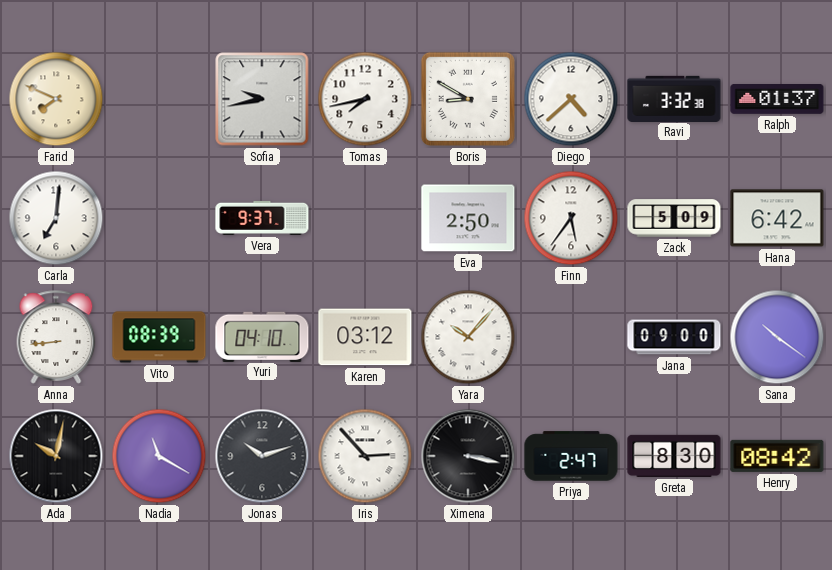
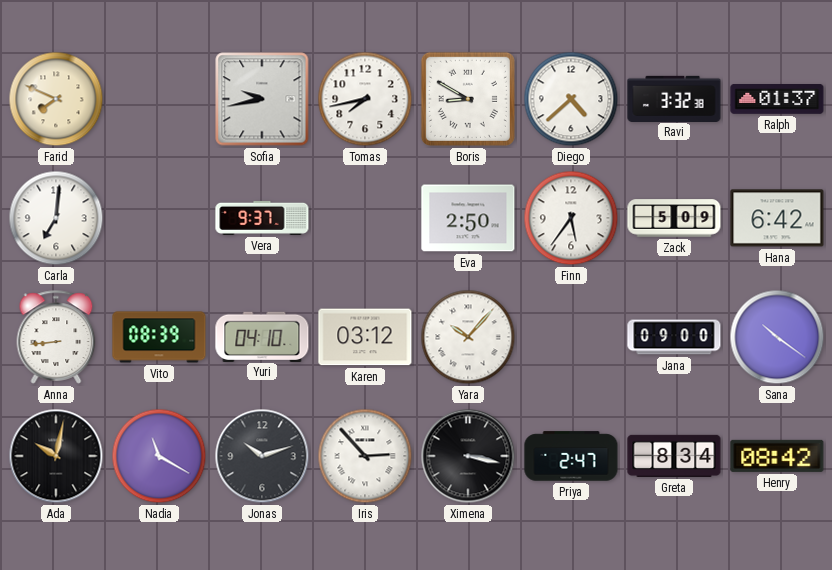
Greta: 8:30 -> 8:34 (674, 456)
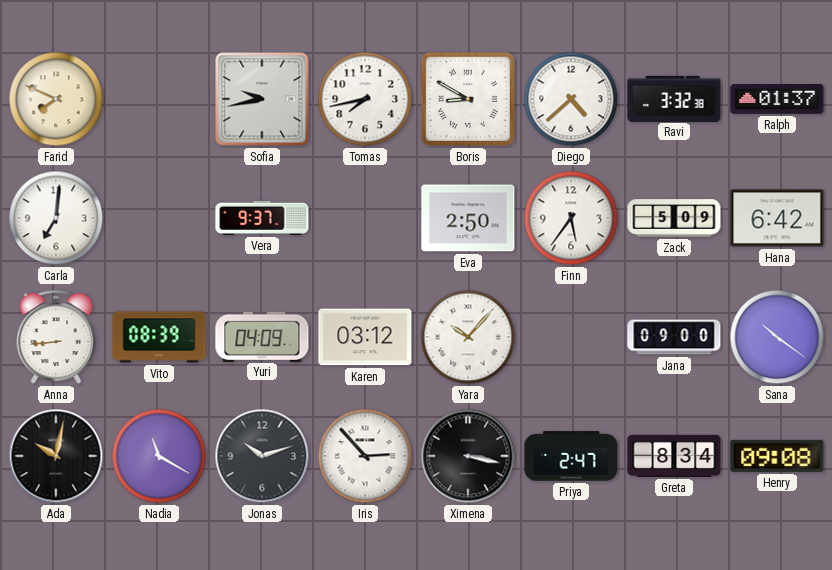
Yuri: 04:10 -> 04:09 (262, 336)
Henry: 08:42 -> 09:08 (777, 456)
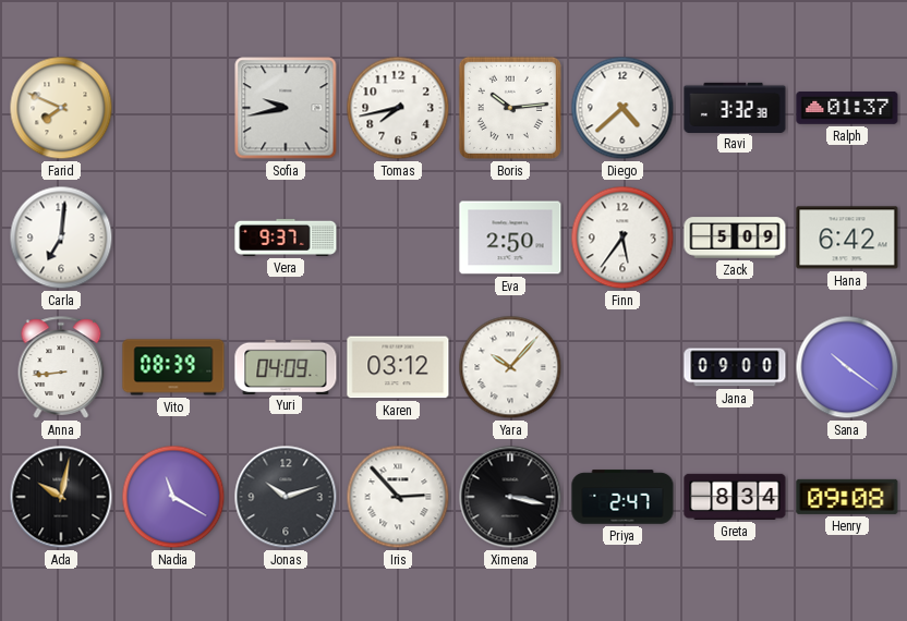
Boris: 8:50 -> 10:14 (510, 108)
